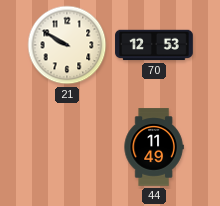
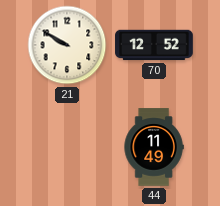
70: 12:53 -> 12:52 (154, 45)
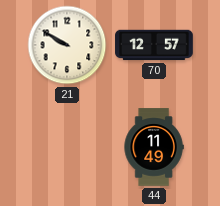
70: 12:52 -> 12:57 (154, 45)
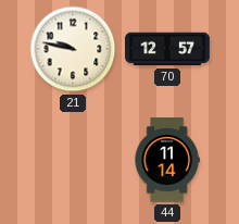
21: 9:50 -> 9:47 (73, 49)
44: 11:49 -> 11:14 (167, 160)
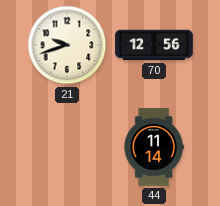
21: 9:47 -> 9:42 (67, 45)
70: 12:57 -> 12:56 (154, 45)
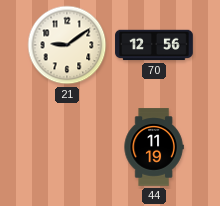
21: 9:42 -> 9:09 (67, 45)
44: 11:14 -> 11:19 (154, 147)
